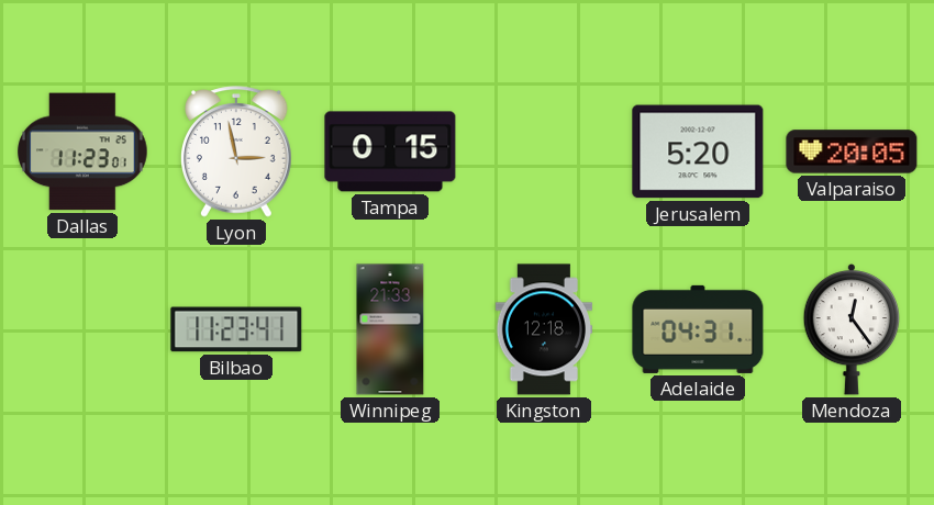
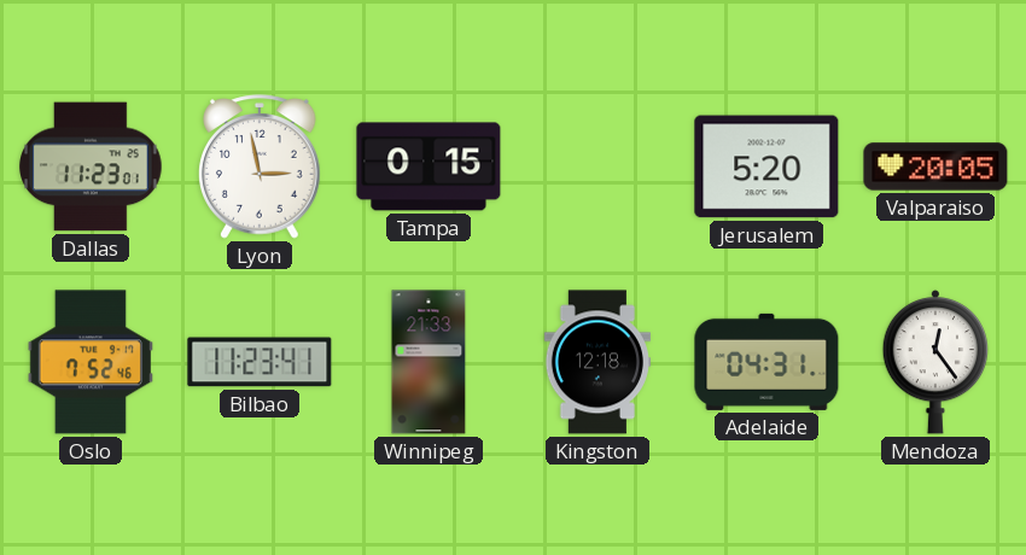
Oslo: none -> 7:52 (91, 362)
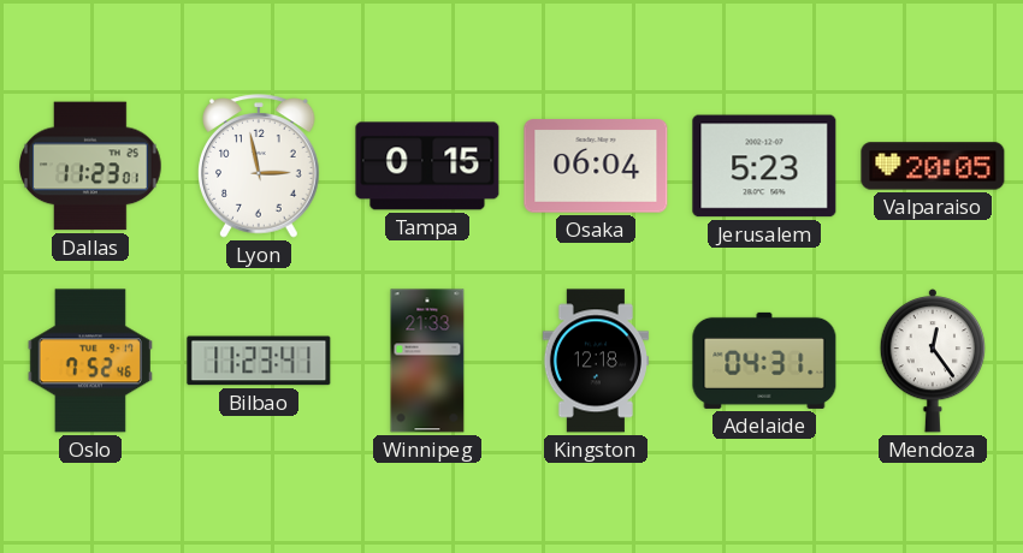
Osaka: none -> 06:04 (596, 166)
Jerusalem: 5:20 -> 5:23 (764, 166)
